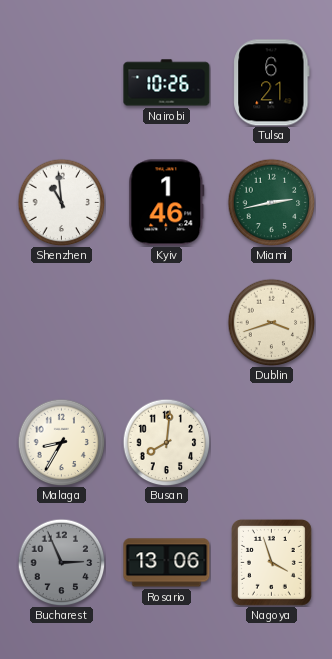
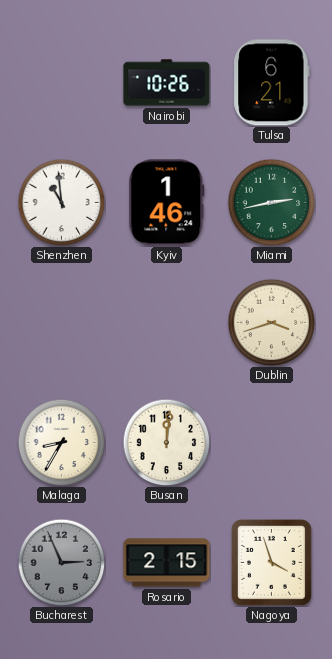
Busan: 8:01 -> 12:01 (166, 442)
Rosario: 13:06 -> 2:15 (167, 563)
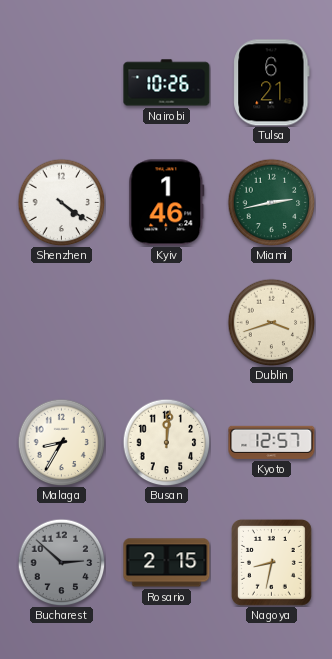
Shenzhen: 10:59 -> 4:21 (61, 202)
Kyoto: none -> 12:57 (272, 442)
Bucharest: 2:56 -> 2:52 (61, 562)
Nagoya: 3:57 -> 8:32 (271, 562)
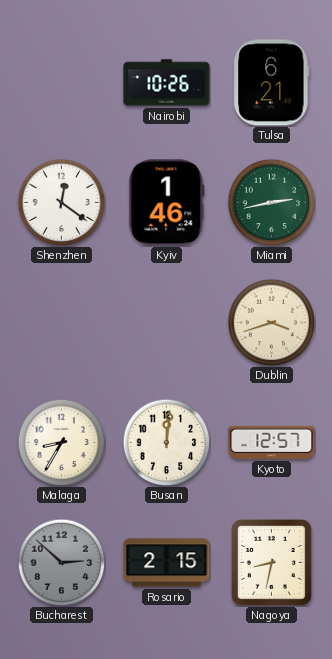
Shenzhen: 4:21 -> 12:21 (61, 202)
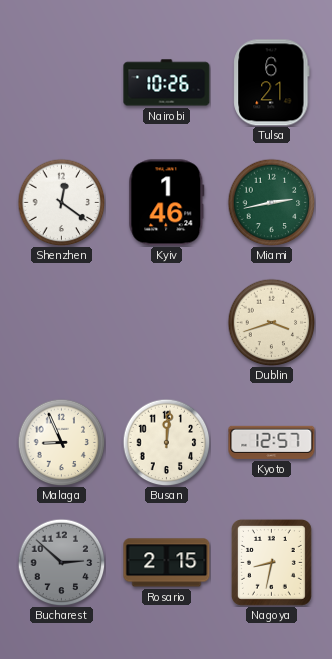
Malaga: 8:35 -> 8:56 (61, 442)
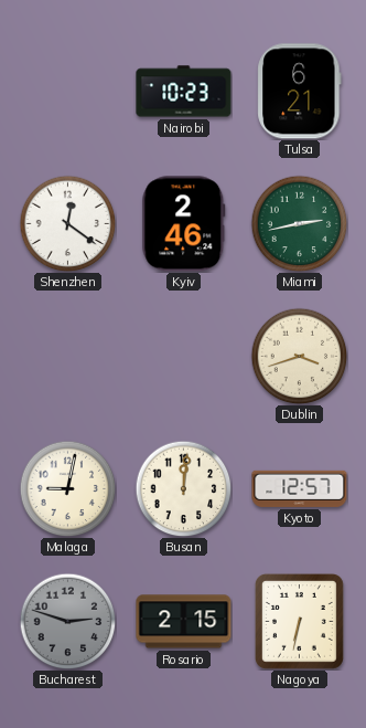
Nairobi: 10:26 -> 10:23 (184, 92)
Kyiv: 1:46 -> 2:46 (184, 224)
Malaga: 8:56 -> 9:02 (67, 488)
Bucharest: 2:52 -> 2:48 (67, 621)
Nagoya: 8:32 -> 6:32 (299, 621)
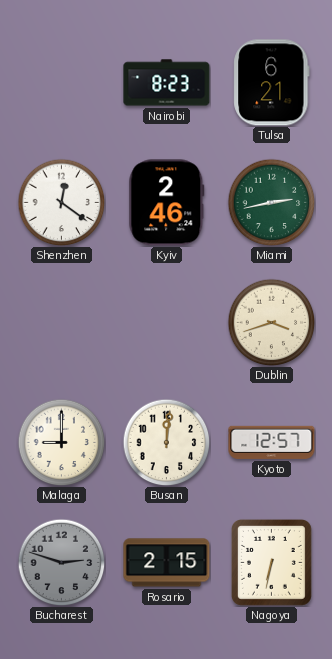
Nairobi: 10:23 -> 8:23 (167, 83)
Malaga: 9:02 -> 9:00 (61, 442)
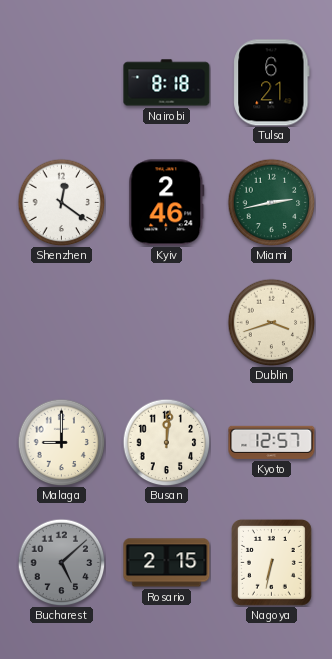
Nairobi: 8:23 -> 8:18 (167, 83)
Bucharest: 2:48 -> 5:08 (61, 562)
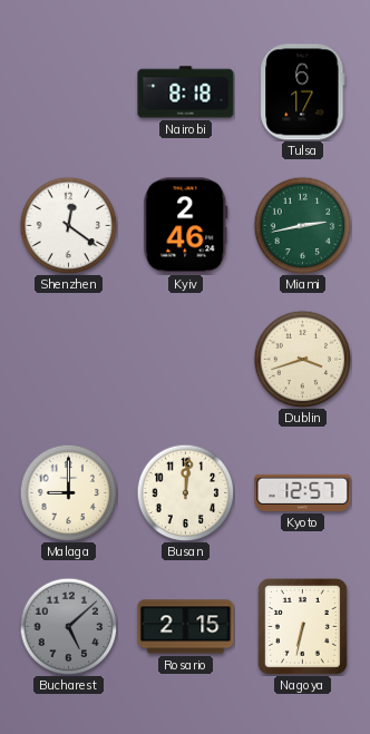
Tulsa: 6:21 -> 6:17 (303, 92)
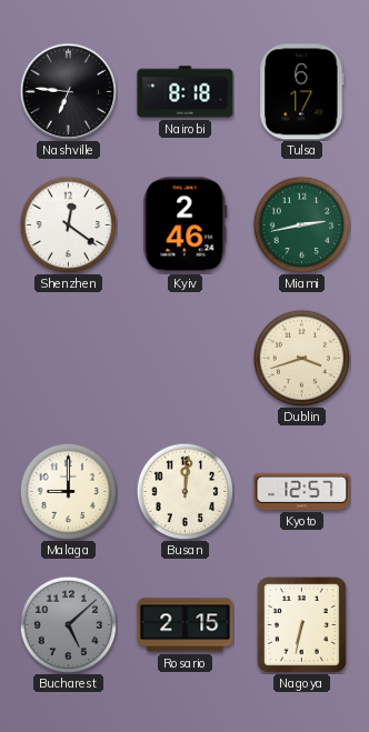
Nashville: none -> 6:46 (68, 91)
